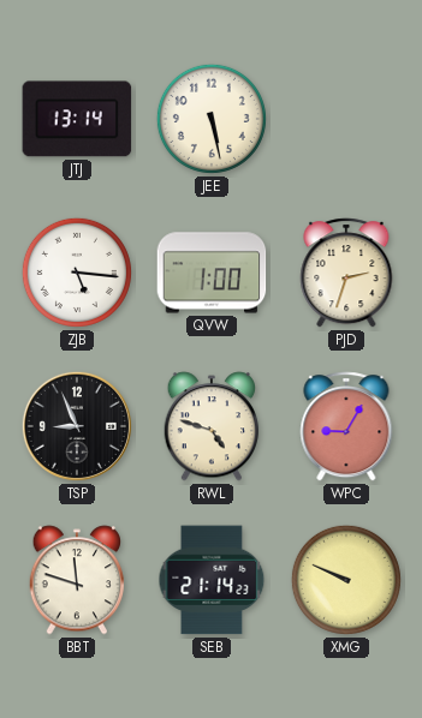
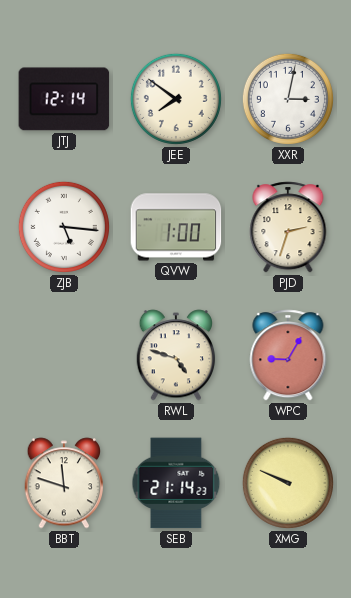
JTJ: 13:14 -> 12:14 (64, 99)
JEE: 5:28 -> 7:51 (176, 99)
XXR: none -> 3:02 (288, 99)
TSP: 8:56 -> none (77, 426)
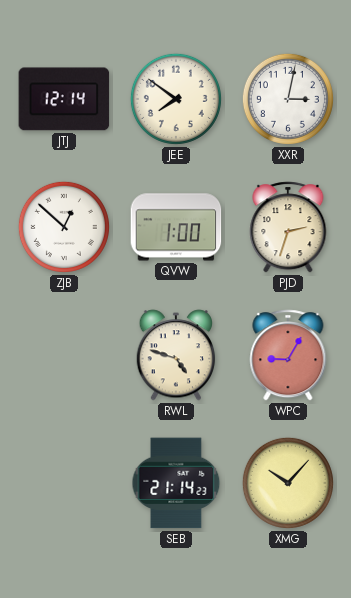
ZJB: 5:16 -> 12:52 (64, 227)
BBT: 11:48 -> none (64, 483)
XMG: 9:49 -> 10:07 (288, 483)
